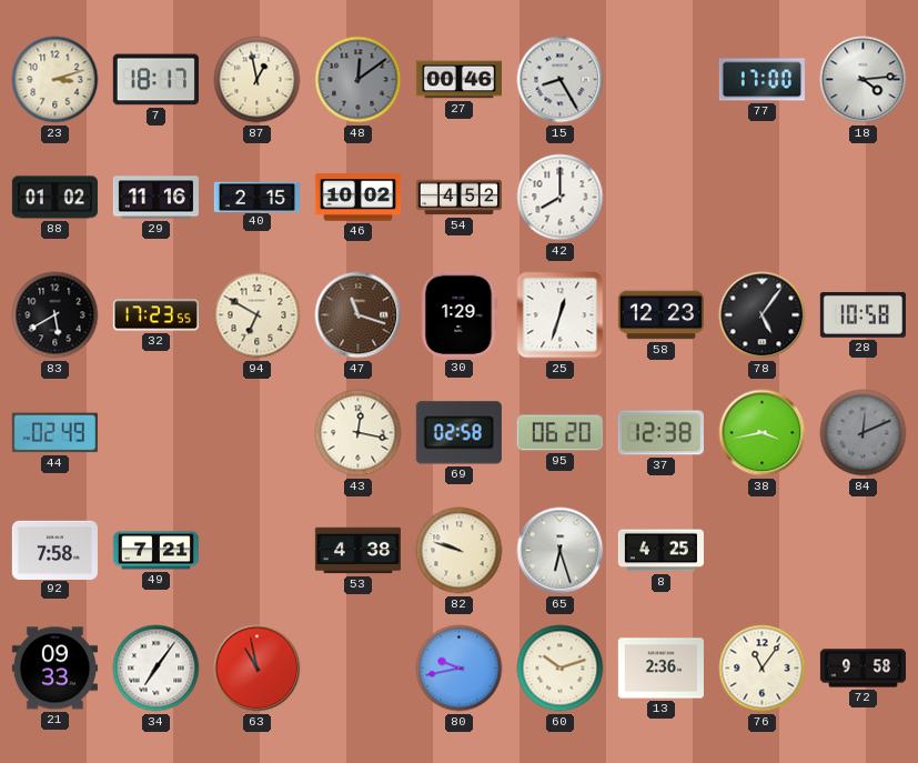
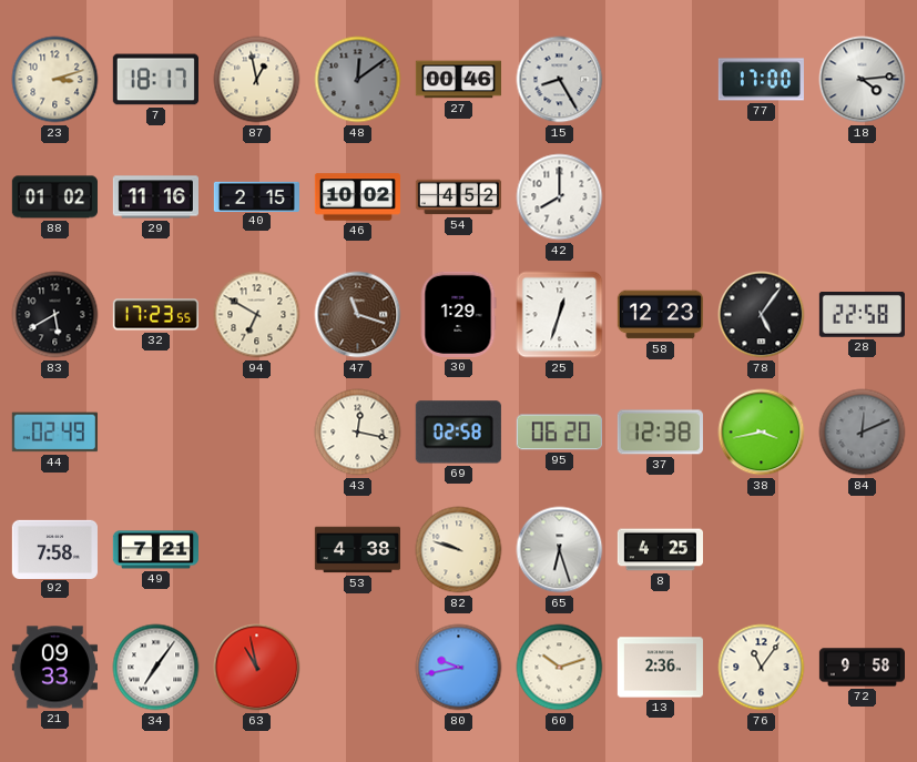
28: 10:58 -> 22:58 (862, 315)
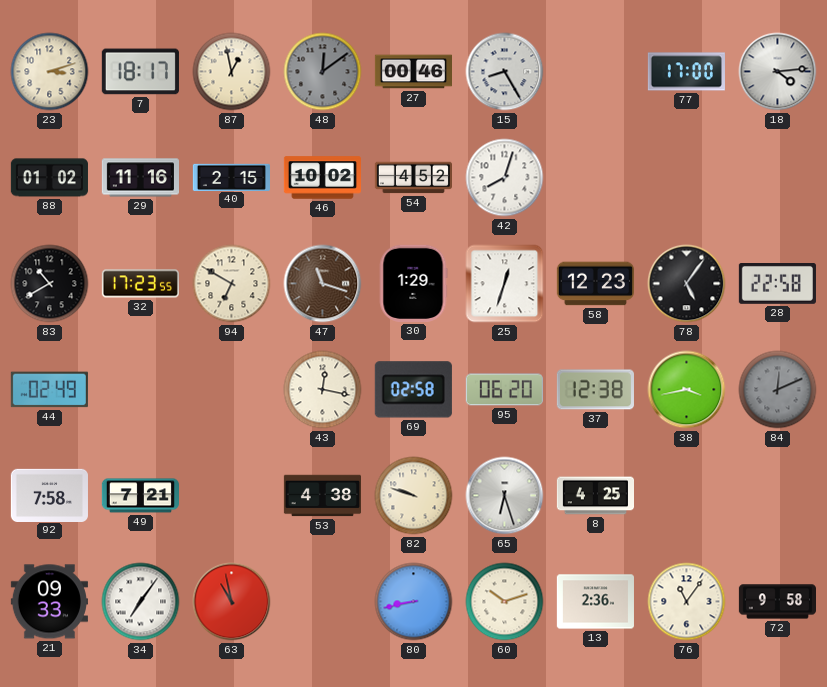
42: 8:00 -> 8:03 (505, 178)
83: 5:40 -> 10:40 (50, 284)
80: 9:43 -> 8:43 (414, 602)
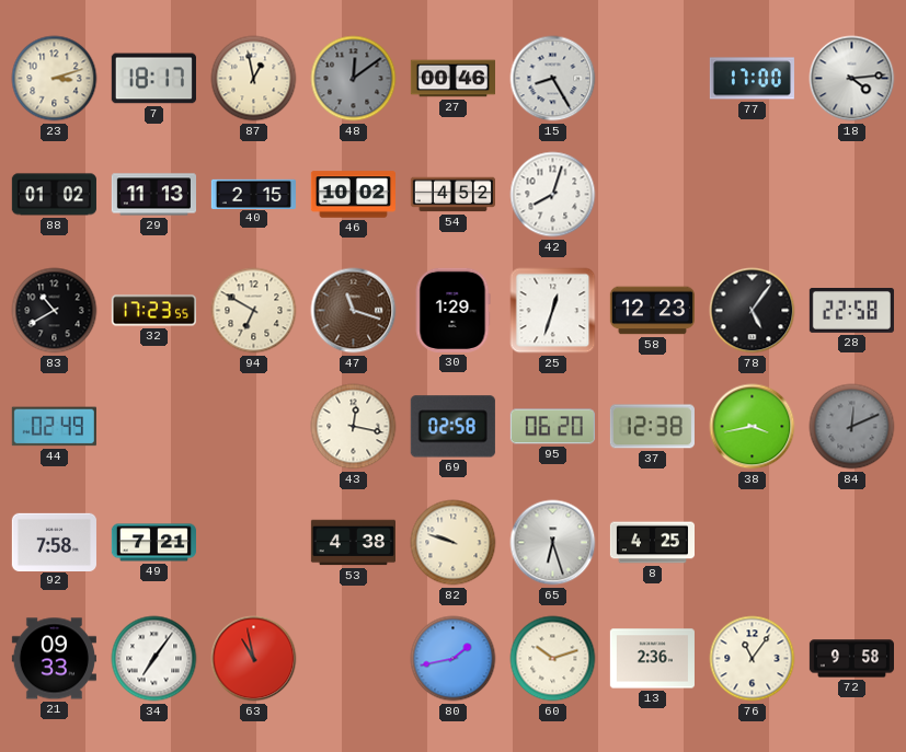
29: 11:16 -> 11:13 (153, 195)
80: 8:43 -> 1:43 (454, 659)
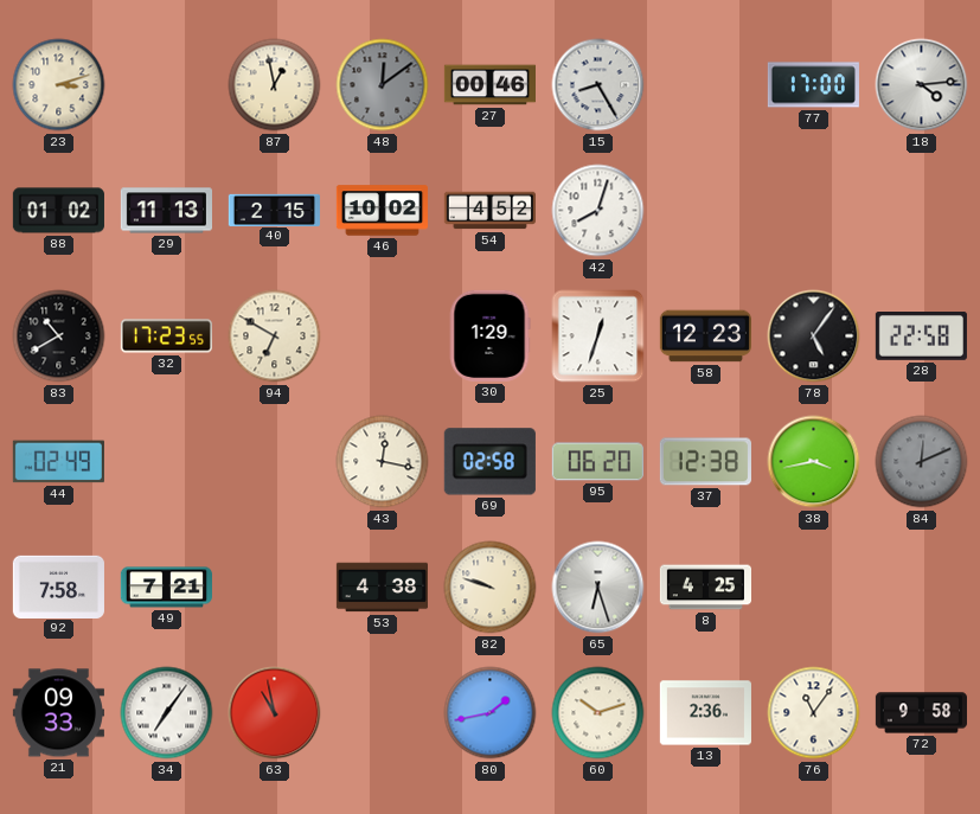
7: 18:17 -> none (153, 79)
47: 11:18 -> none (354, 311)
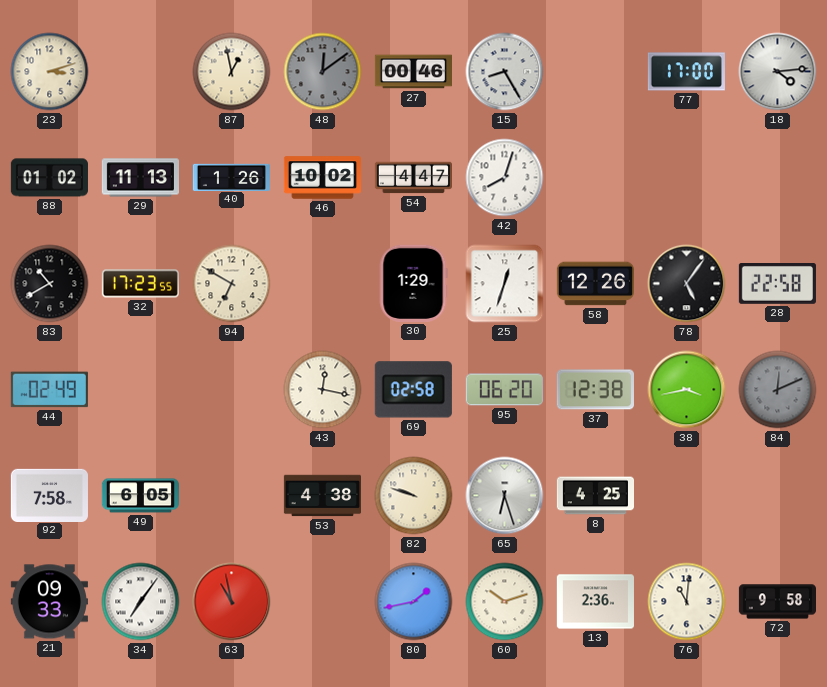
40: 2:15 -> 1:26 (231, 177)
54: 4:52 -> 4:47 (413, 178)
58: 12:23 -> 12:26 (595, 284)
49: 7:21 -> 6:05 (140, 496)
76: 11:06 -> 11:01 (687, 602)
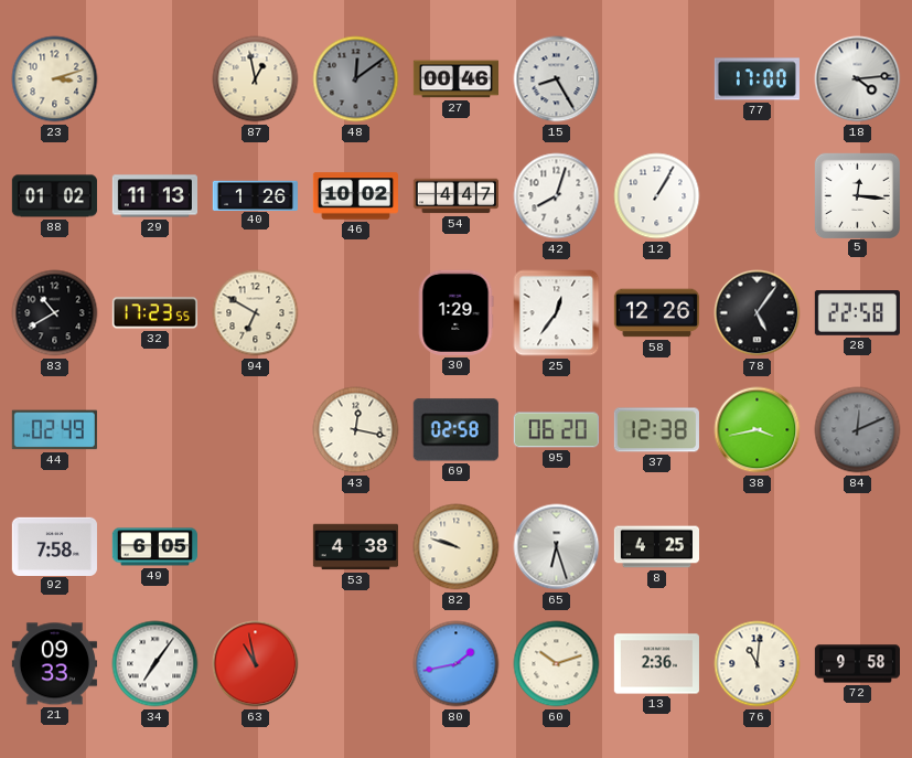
12: none -> 1:05 (657, 196)
5: none -> 12:16 (857, 195)
25: 12:33 -> 12:36 (557, 313)
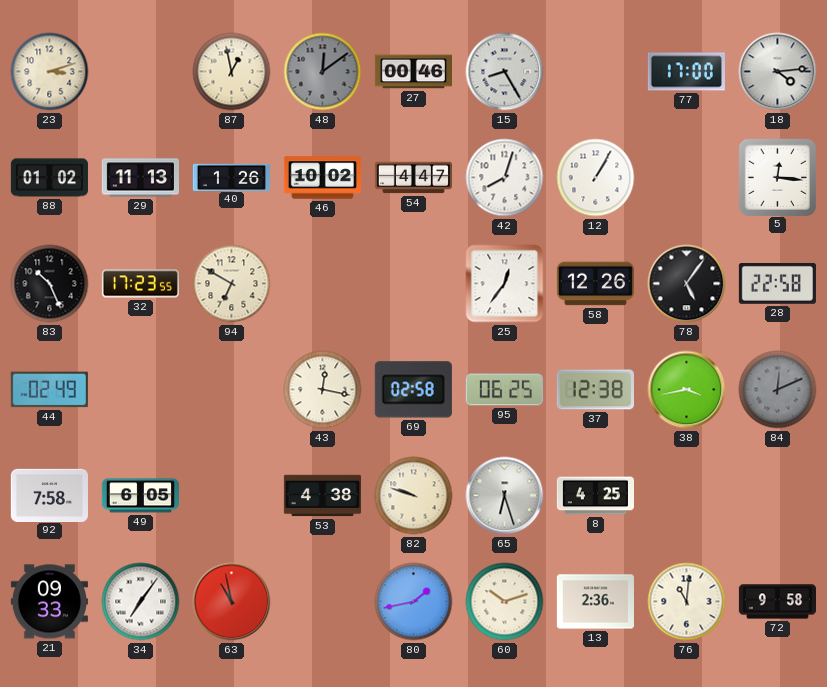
83: 10:40 -> 10:26 (50, 284)
30: 1:29 -> none (455, 312)
95: 06:20 -> 06:25 (504, 390)
